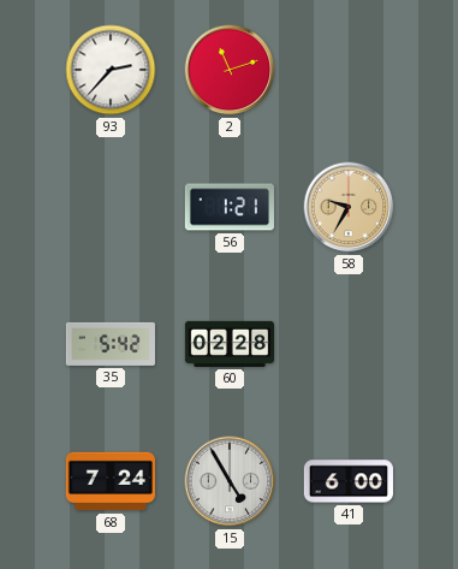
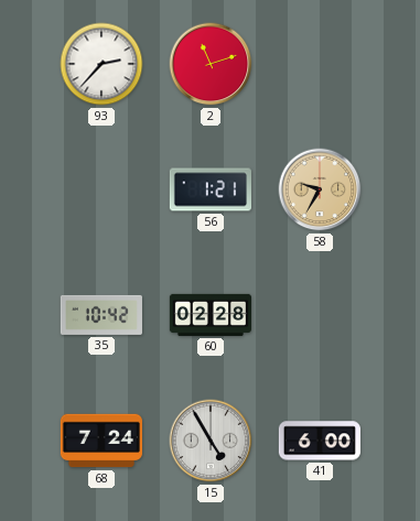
35: 5:42 -> 10:42 (101, 315)
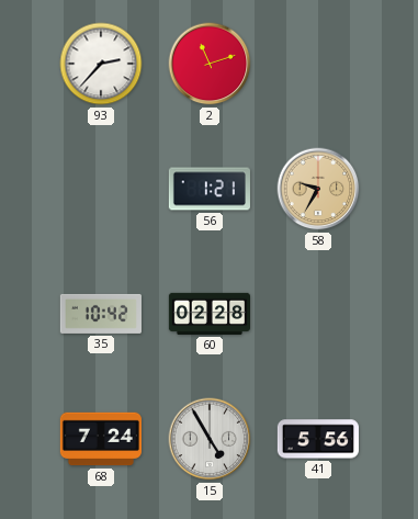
41: 6:00 -> 5:56 (318, 439)
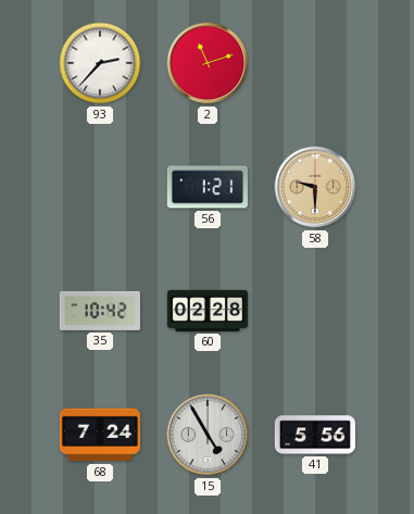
58: 9:35 -> 9:30 (315, 187)
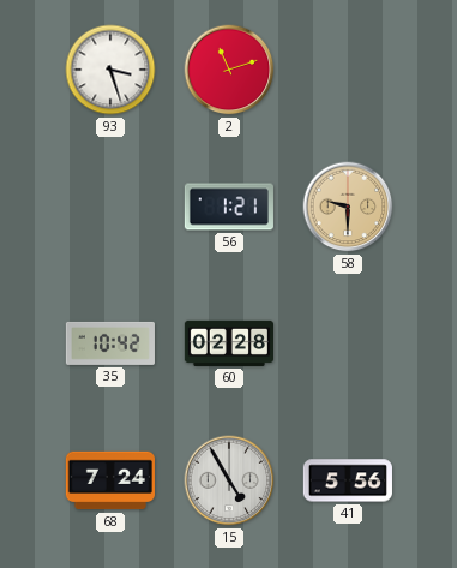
93: 2:37 -> 3:27 (110, 70)
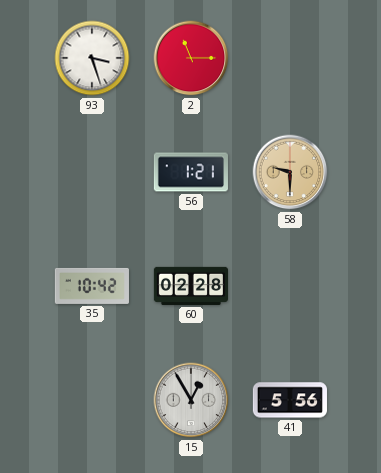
2: 11:12 -> 11:15 (191, 58)
68: 7:24 -> none (110, 480)
15: 4:55 -> 12:55 (191, 400)
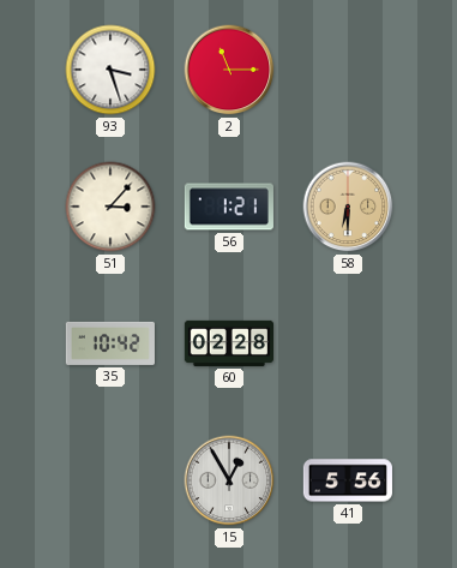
51: none -> 3:07 (110, 207)
58: 9:30 -> 6:30 (348, 207)
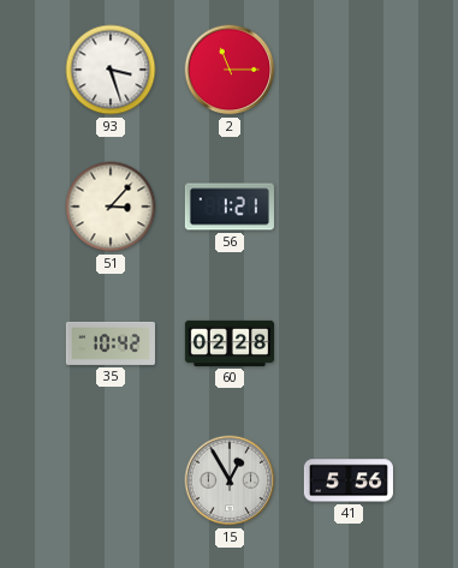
58: 6:30 -> none (348, 207)
